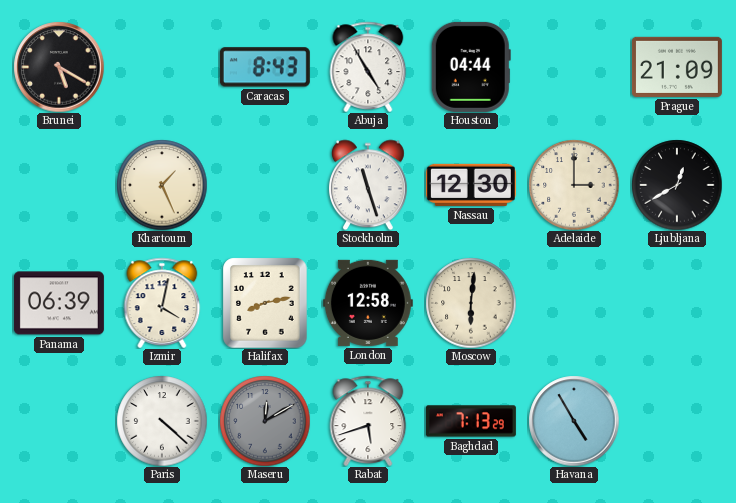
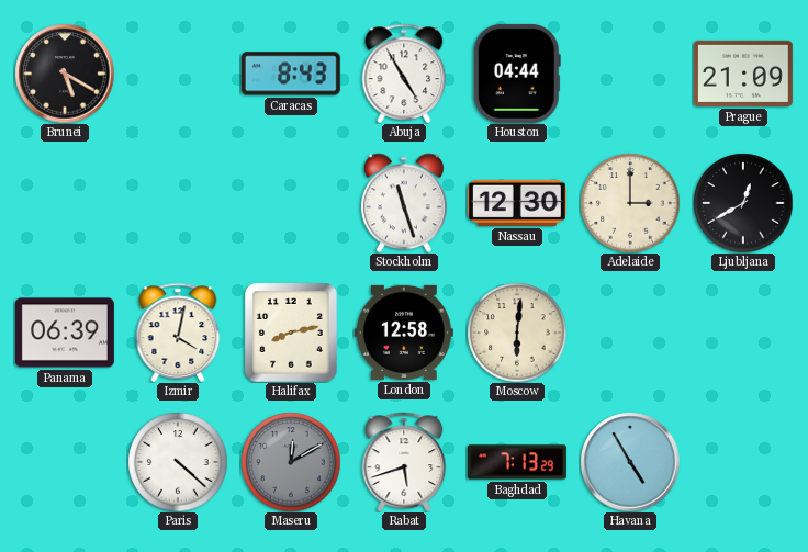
Khartoum: 1:26 -> none (162, 185)
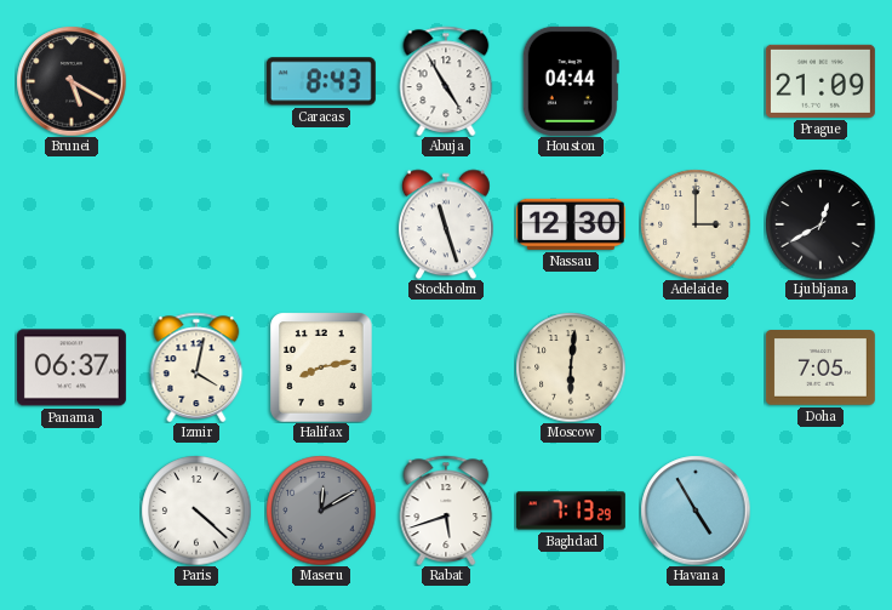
Panama: 06:39 -> 06:37 (72, 367)
London: 12:58 -> none (404, 333)
Doha: none -> 7:05 (820, 369)
